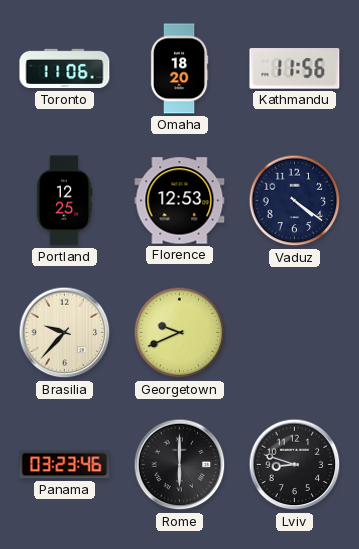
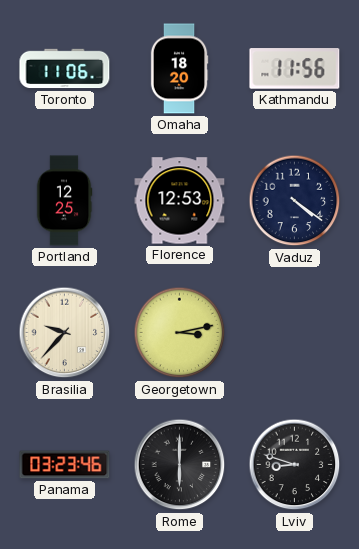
Georgetown: 9:41 -> 3:13 (180, 333)
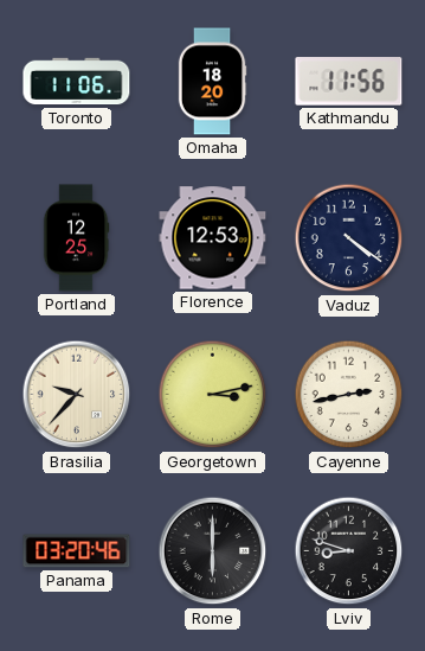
Cayenne: none -> 2:43 (349, 395)
Panama: 03:23 -> 03:20 (77, 551)
